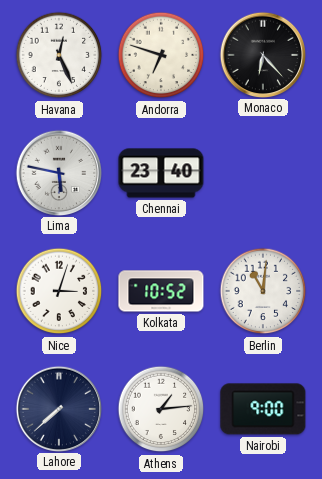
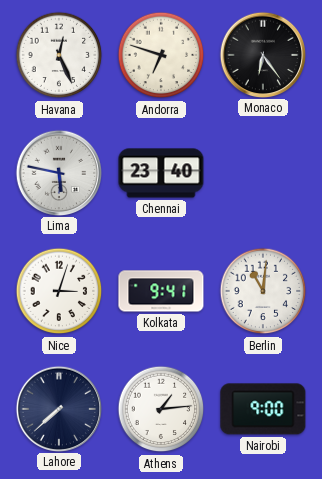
Monaco: 6:23 -> 6:24 (262, 54)
Kolkata: 10:52 -> 9:41 (161, 291)
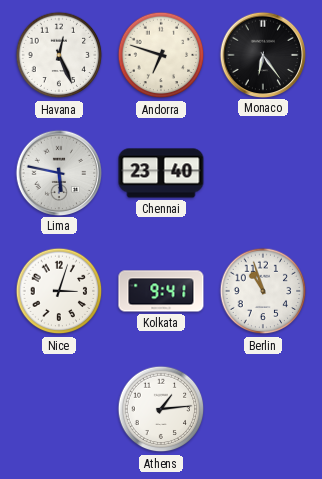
Berlin: 11:01 -> 10:57 (263, 291)
Lahore: 7:38 -> none (58, 408)
Nairobi: 9:00 -> none (263, 409)
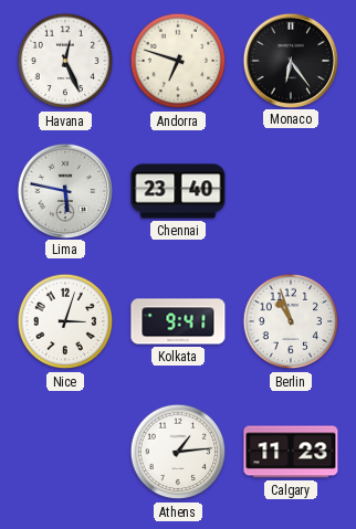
Calgary: none -> 11:23 (291, 452)
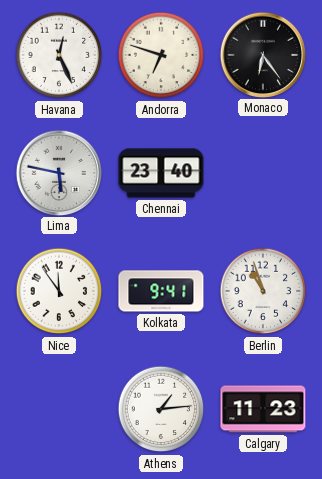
Nice: 3:03 -> 11:54 (59, 291)
